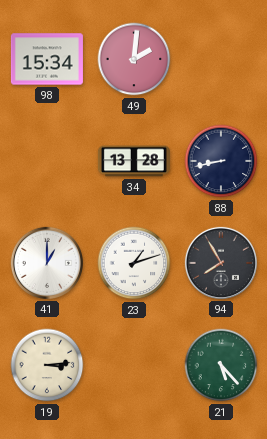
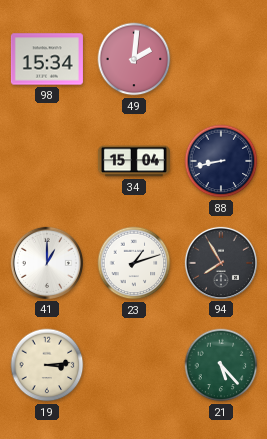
34: 13:28 -> 15:04 (134, 161)
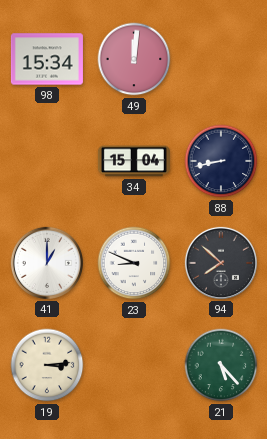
49: 2:01 -> 12:01 (134, 59)
23: 1:12 -> 8:49 (134, 263)
94: 7:55 -> 7:52 (221, 263)
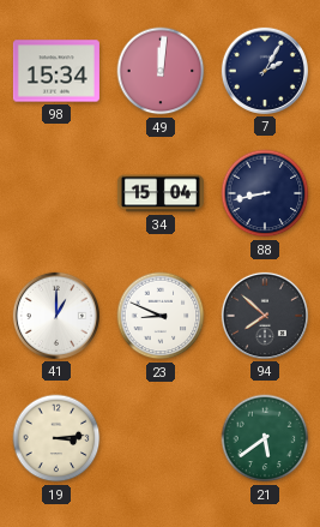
7: none -> 2:05 (265, 71)
21: 5:23 -> 5:39 (265, 438)
